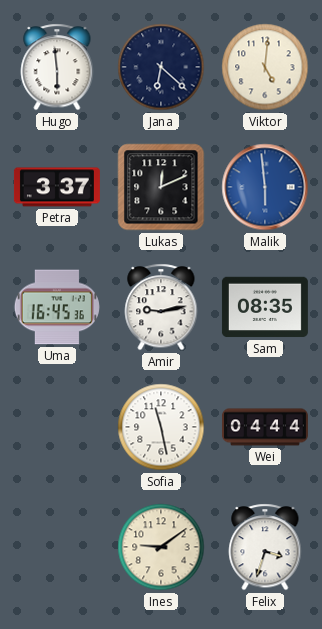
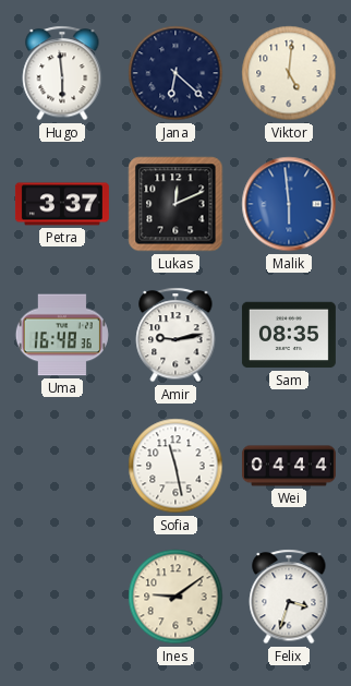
Uma: 16:45 -> 16:48 (62, 335)
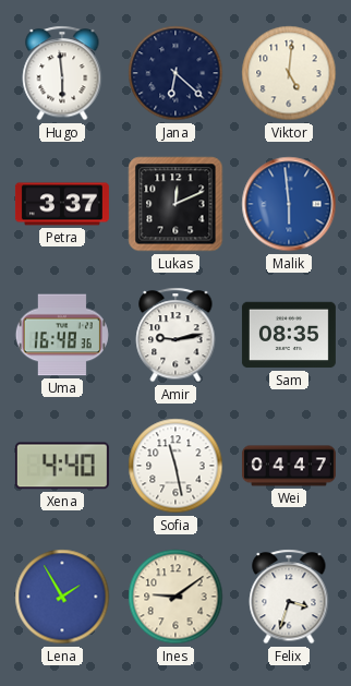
Xena: none -> 4:40 (62, 466)
Wei: 04:44 -> 04:47 (289, 466)
Lena: none -> 1:55 (62, 597)
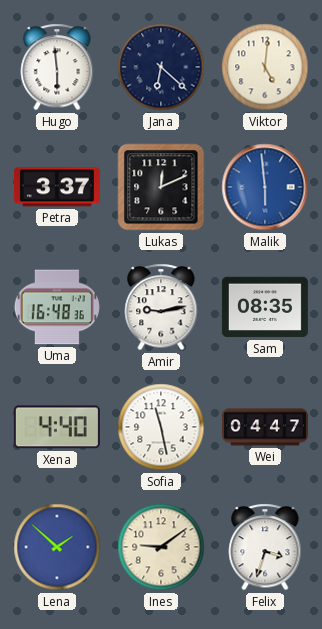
Lena: 1:55 -> 1:52 (57, 547)
